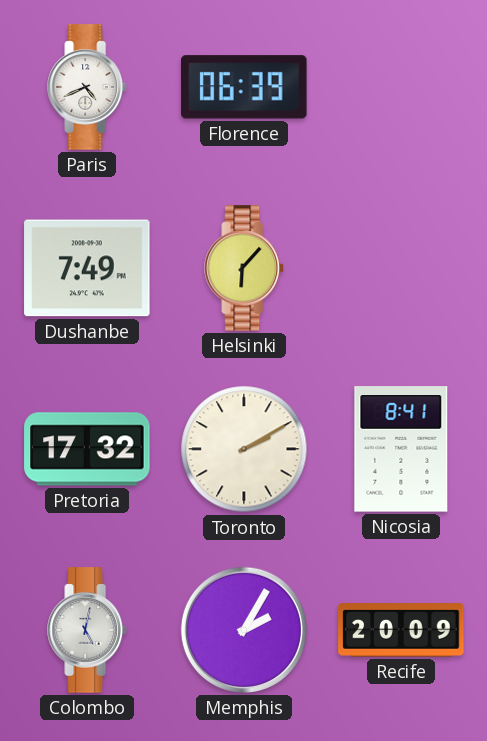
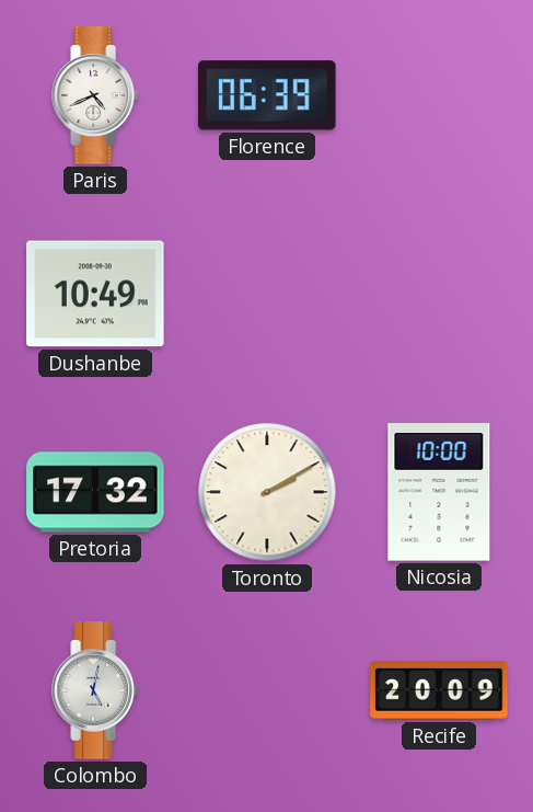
Dushanbe: 7:49 -> 10:49 (95, 294)
Helsinki: 6:07 -> none (244, 268)
Nicosia: 8:41 -> 10:00 (439, 492)
Memphis: 2:05 -> none (244, 630)
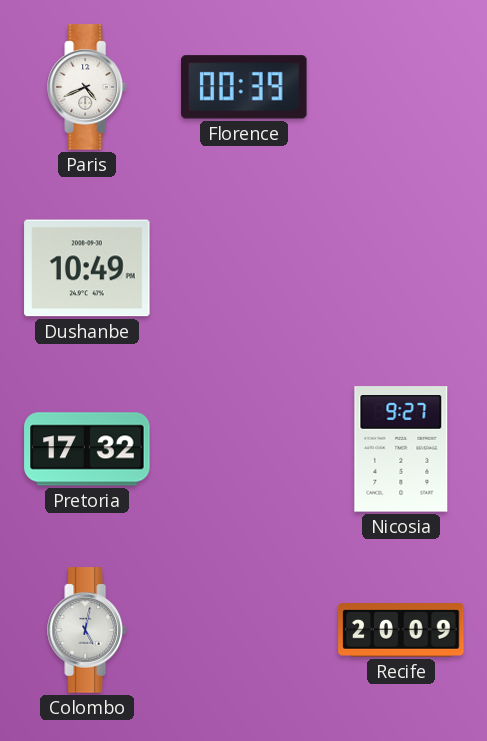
Florence: 06:39 -> 00:39 (244, 87)
Toronto: 2:10 -> none (267, 492)
Nicosia: 10:00 -> 9:27 (401, 449)
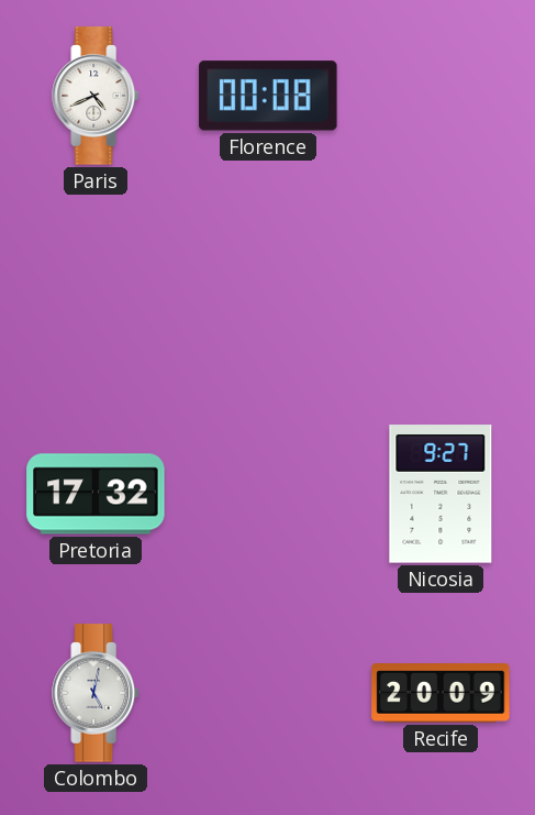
Florence: 00:39 -> 00:08 (268, 96)
Dushanbe: 10:49 -> none (87, 268)
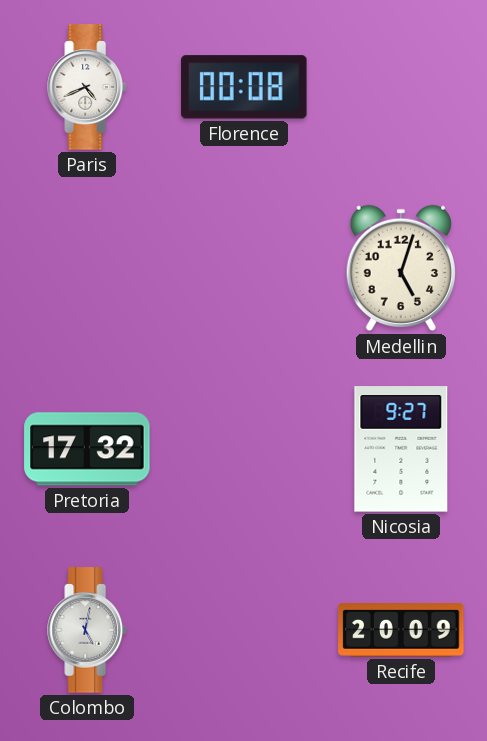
Medellin: none -> 5:03 (401, 268)
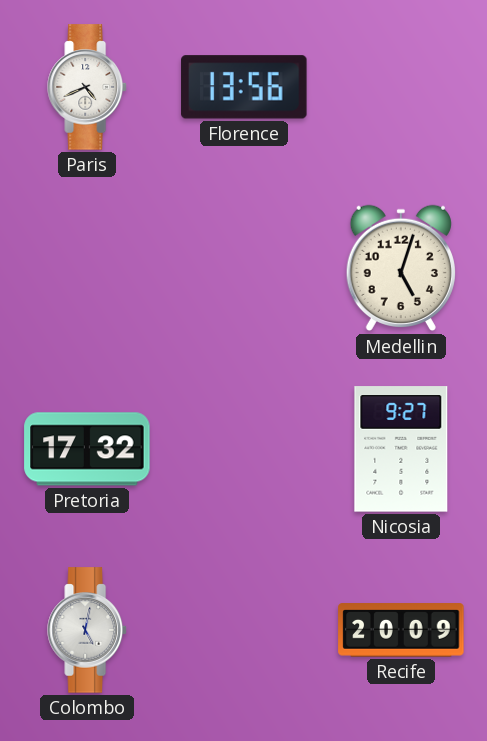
Florence: 00:08 -> 13:56 (244, 87)
